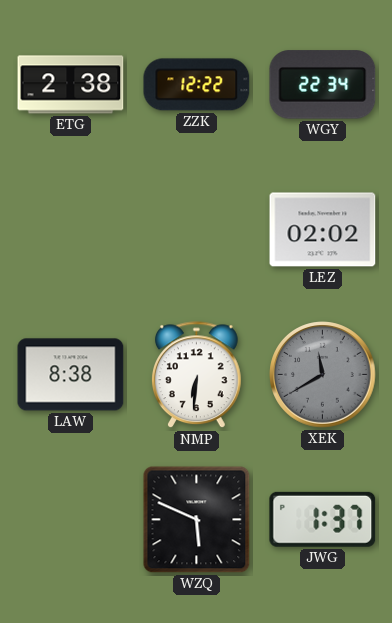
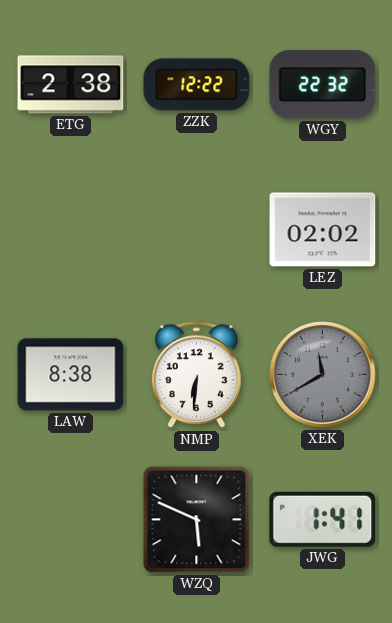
WGY: 22:34 -> 22:32 (323, 85)
JWG: 1:37 -> 1:41 (323, 519)
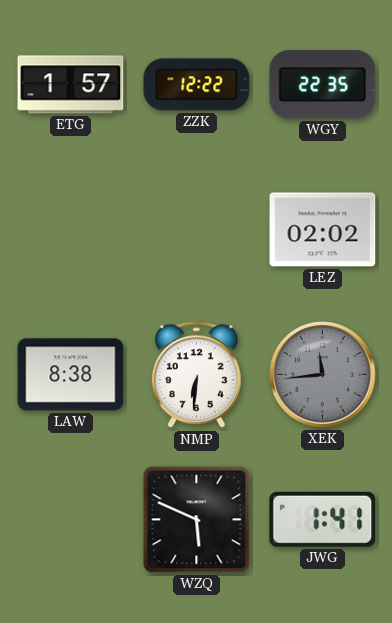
ETG: 2:38 -> 1:57 (71, 85)
WGY: 22:32 -> 22:35 (323, 85)
XEK: 11:40 -> 11:44 (323, 375)
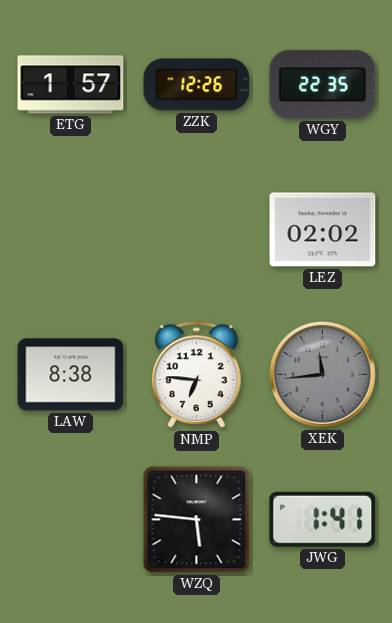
ZZK: 12:22 -> 12:26 (197, 85)
NMP: 6:31 -> 6:46 (197, 375)
WZQ: 5:49 -> 5:46 (197, 520)
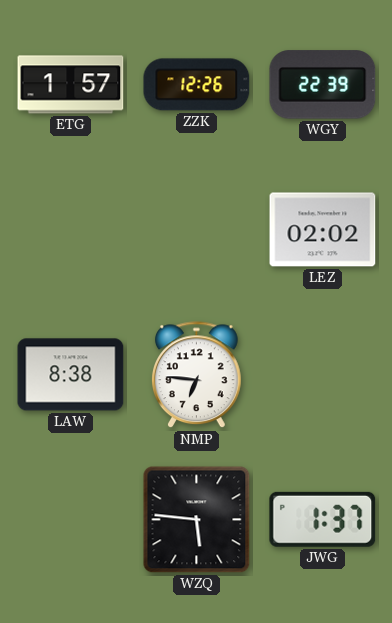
WGY: 22:35 -> 22:39 (323, 85)
XEK: 11:44 -> none (323, 375)
JWG: 1:41 -> 1:37 (323, 519)
